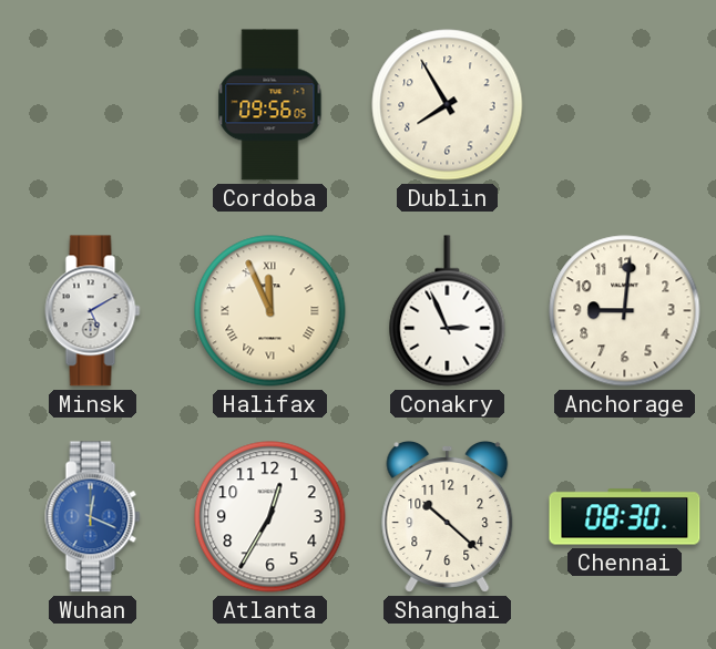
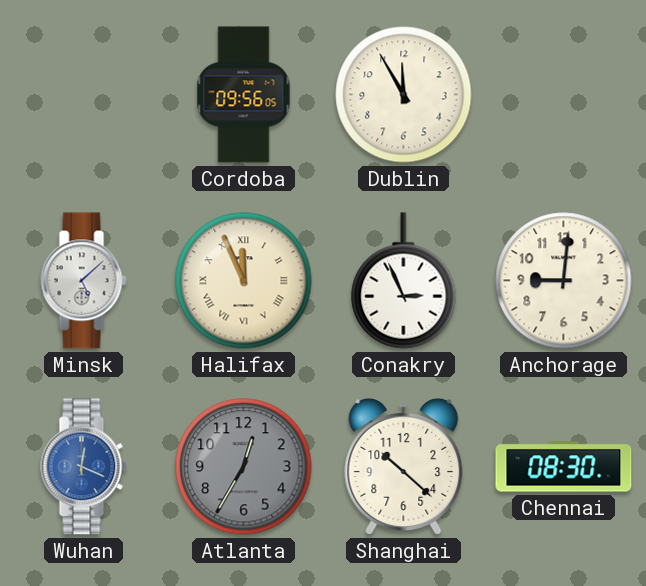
Dublin: 7:55 -> 11:55 (404, 95)
Minsk: 5:10 -> 5:08 (84, 281)
Atlanta dial: white -> grey (244, 467)
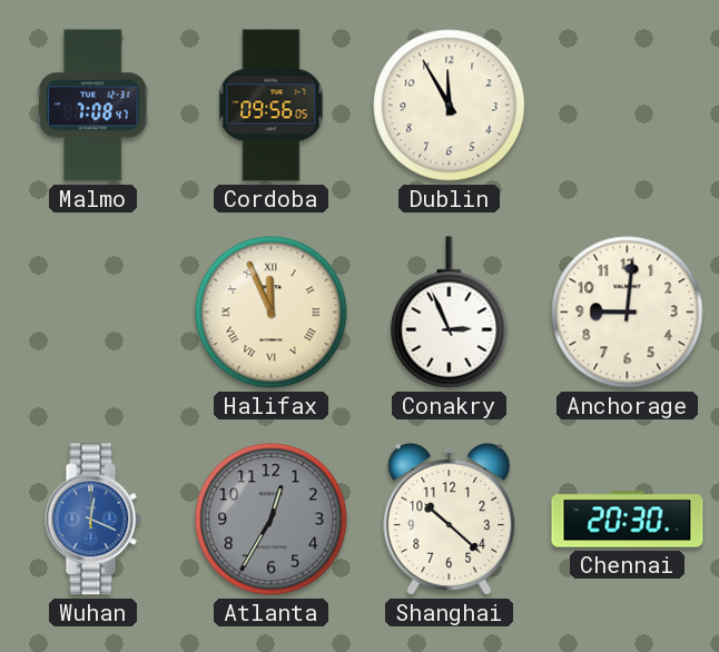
Malmo: none -> 7:08 (93, 106)
Minsk: 5:08 -> none (84, 281)
Chennai: 08:30 -> 20:30 (628, 520)
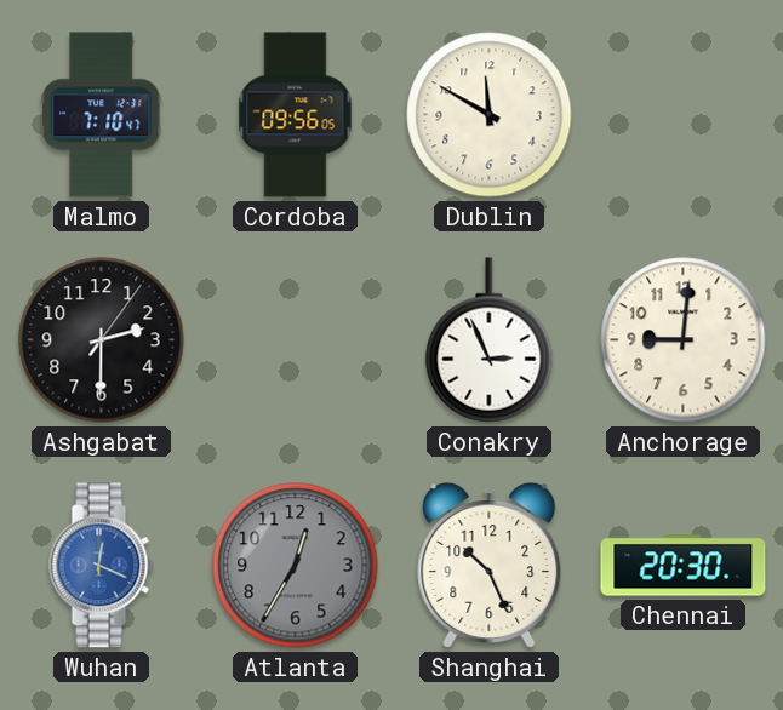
Malmo: 7:08 -> 7:10 (102, 115)
Dublin: 11:55 -> 11:50 (490, 115)
Ashgabat: none -> 2:30 (102, 340)
Halifax: 11:56 -> none (272, 313)
Shanghai: 10:22 -> 10:26 (490, 566)
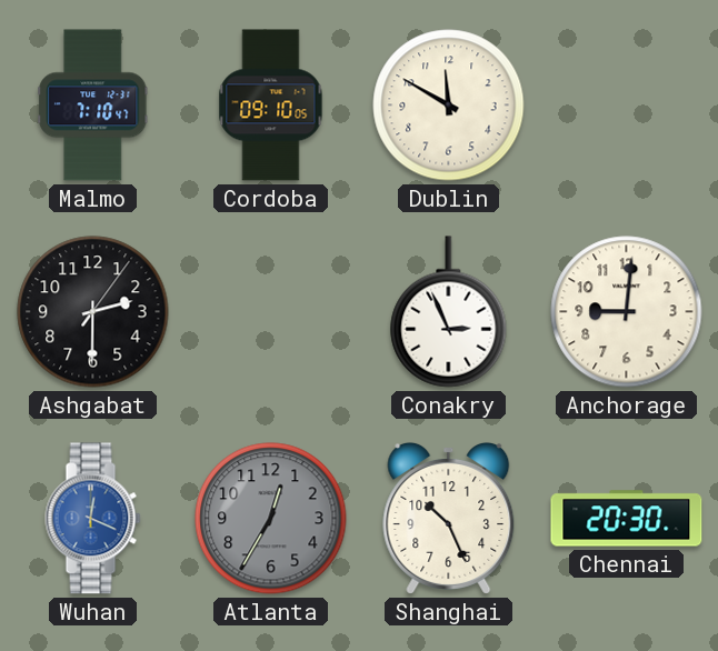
Cordoba: 09:56 -> 09:10 (271, 106)
